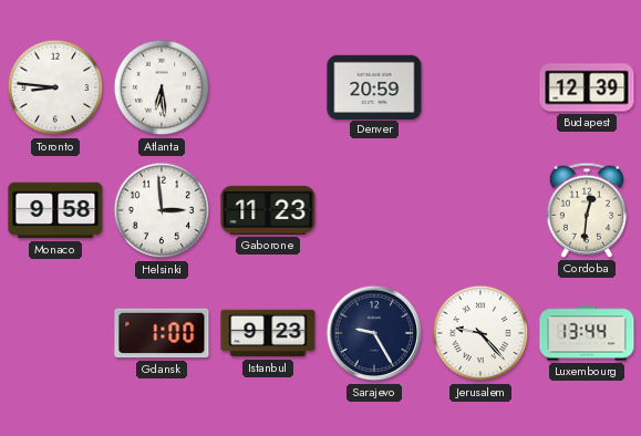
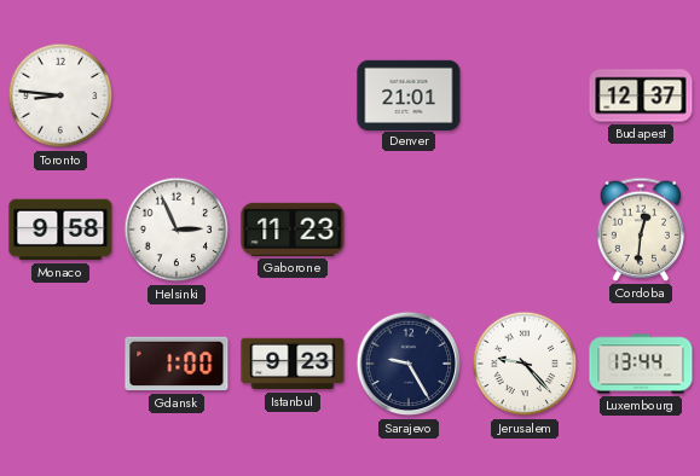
Atlanta: 6:29 -> none (162, 87)
Denver: 20:59 -> 21:01 (409, 94)
Budapest: 12:39 -> 12:37 (641, 95)
Helsinki: 2:59 -> 2:56 (177, 230)
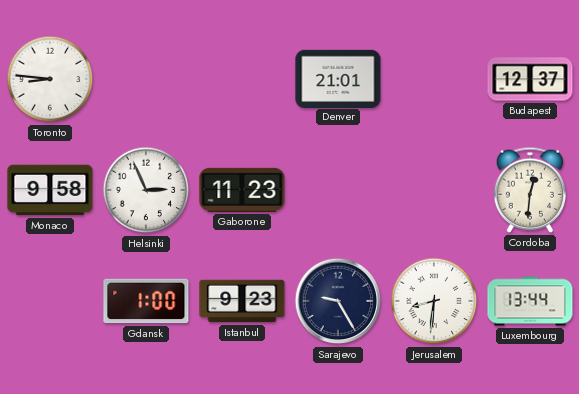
Jerusalem: 9:23 -> 8:31 (434, 301)
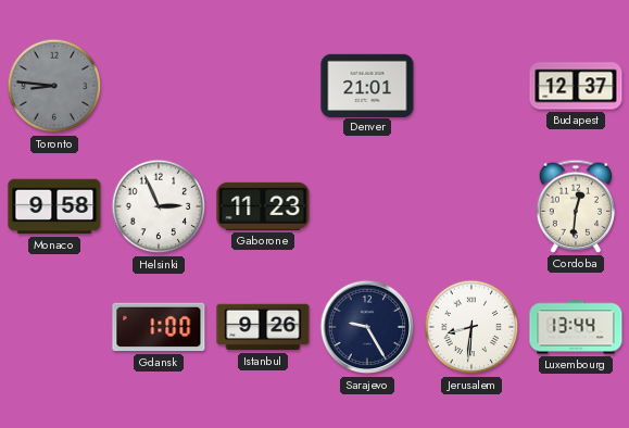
Toronto dial: white -> grey (54, 86)
Istanbul: 9:23 -> 9:26 (263, 327)
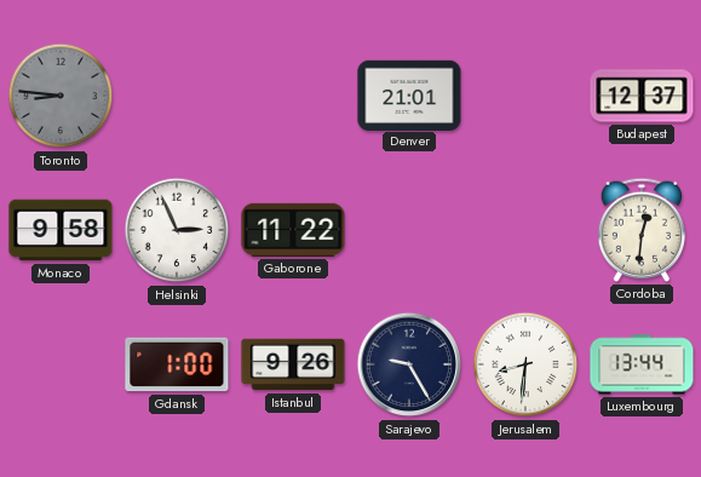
Gaborone: 11:23 -> 11:22 (293, 230)
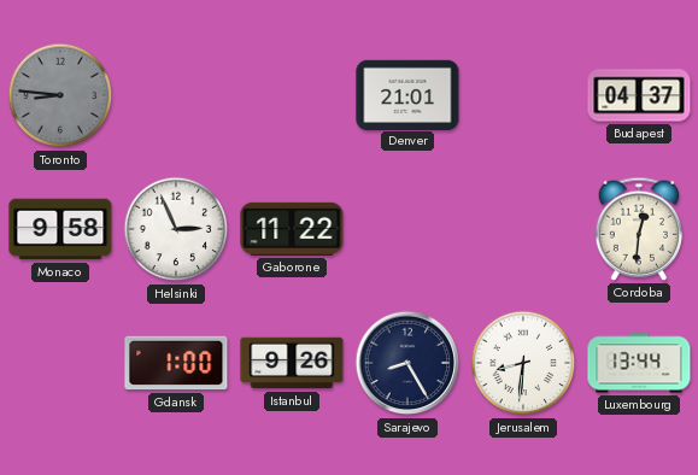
Budapest: 12:37 -> 04:37 (639, 95)
Sarajevo: 9:25 -> 8:25 (407, 363)
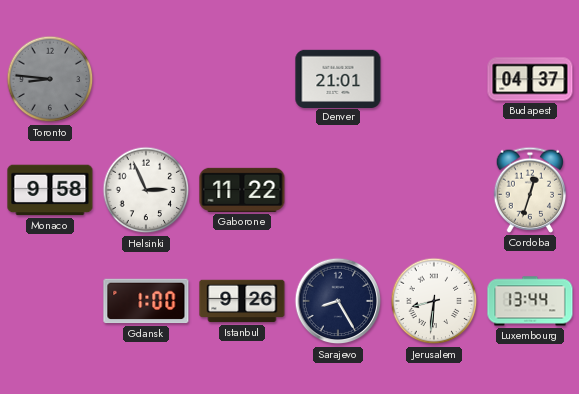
Cordoba: 12:31 -> 12:33 (530, 190)
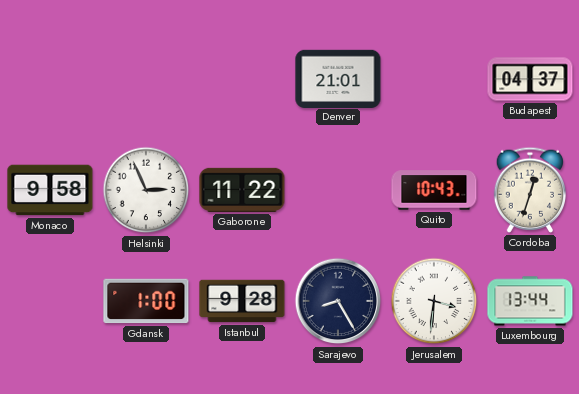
Toronto: 8:46 -> none (50, 79)
Quito: none -> 10:43 (434, 190)
Istanbul: 9:26 -> 9:28 (242, 301)
Jerusalem: 8:31 -> 3:31 (434, 301)
